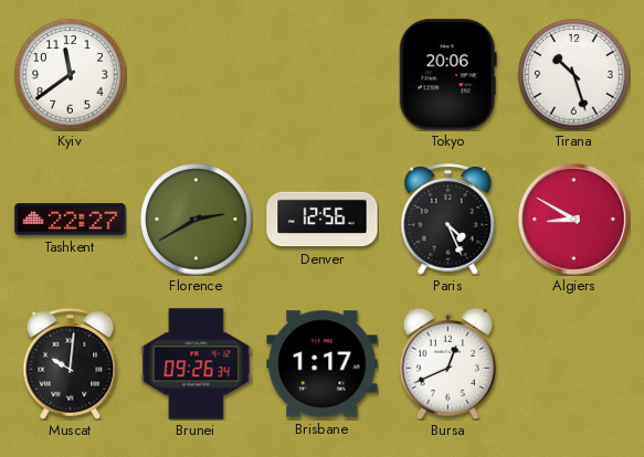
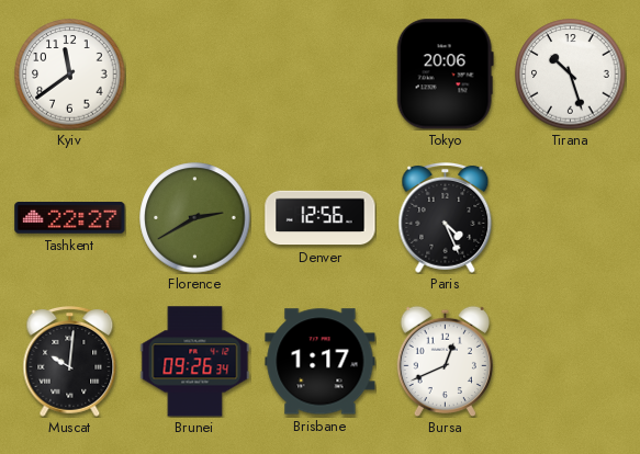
Algiers: 8:50 -> none (573, 219)
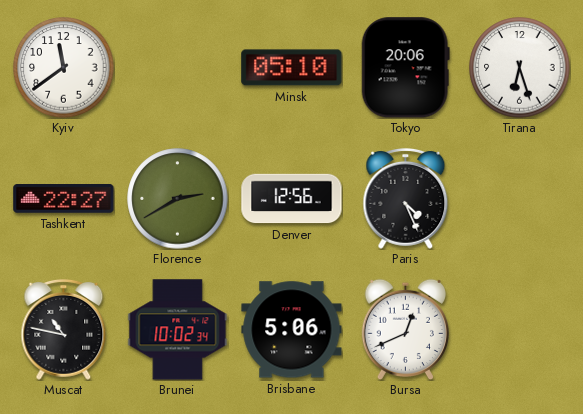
Minsk: none -> 05:10 (292, 68)
Tirana: 10:27 -> 6:27 (520, 68)
Muscat: 10:01 -> 10:47 (64, 329)
Brunei: 09:26 -> 10:02 (178, 330)
Brisbane: 1:17 -> 5:06 (292, 330)
